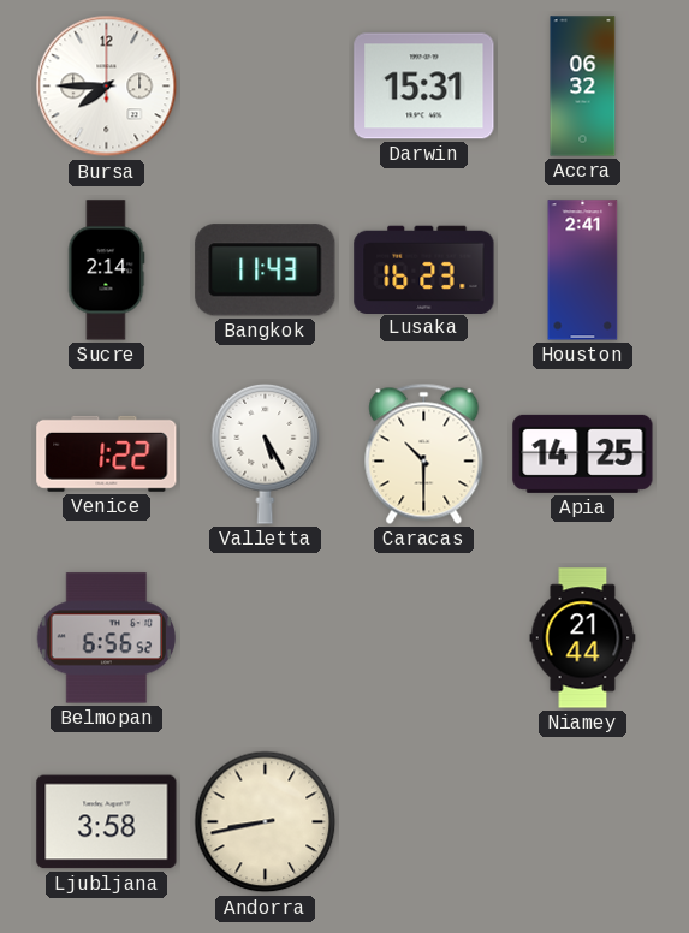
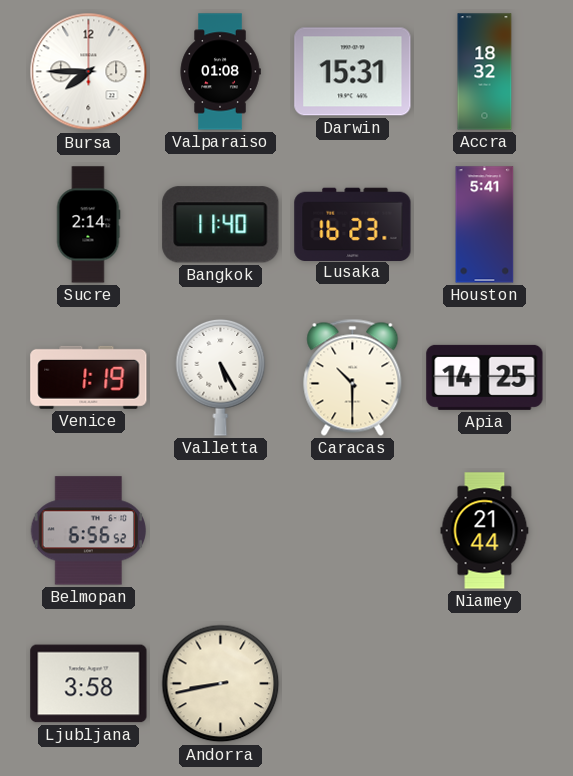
Valparaiso: none -> 01:08 (220, 72)
Accra: 06:32 -> 18:32 (485, 72)
Bangkok: 11:43 -> 11:40 (221, 225)
Houston: 2:41 -> 5:41 (485, 225)
Venice: 1:22 -> 1:19 (89, 377)
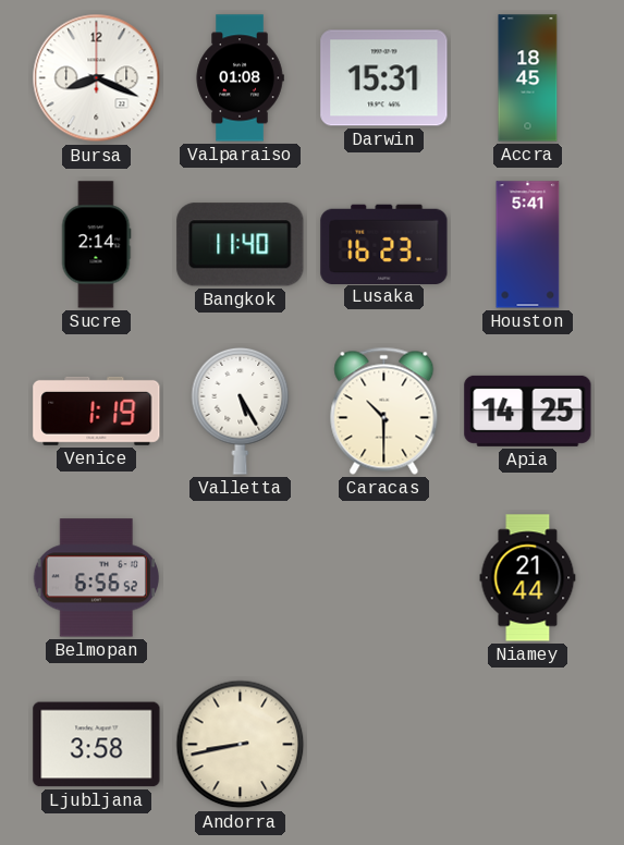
Bursa: 7:45 -> 8:19 (97, 78)
Accra: 18:32 -> 18:45 (528, 78)
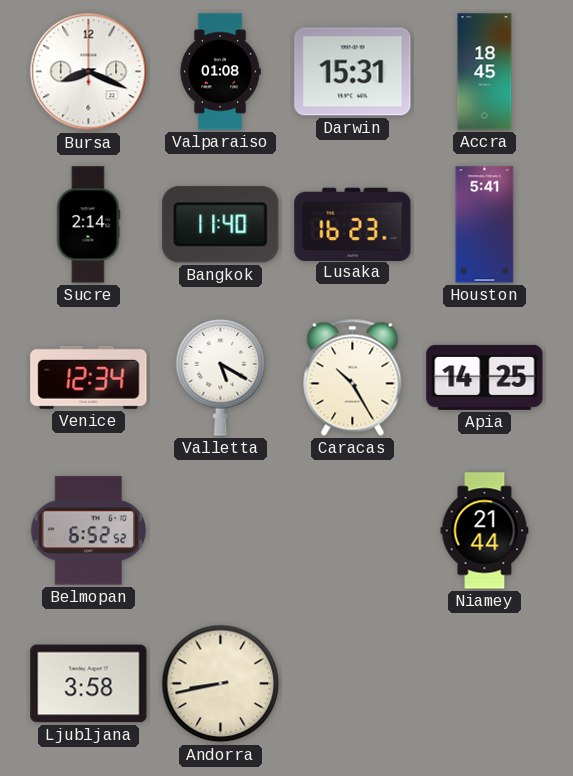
Venice: 1:19 -> 12:34 (89, 377)
Valletta: 5:25 -> 5:20 (221, 377)
Caracas: 10:30 -> 10:25 (353, 377)
Belmopan: 6:56 -> 6:52 (88, 531)
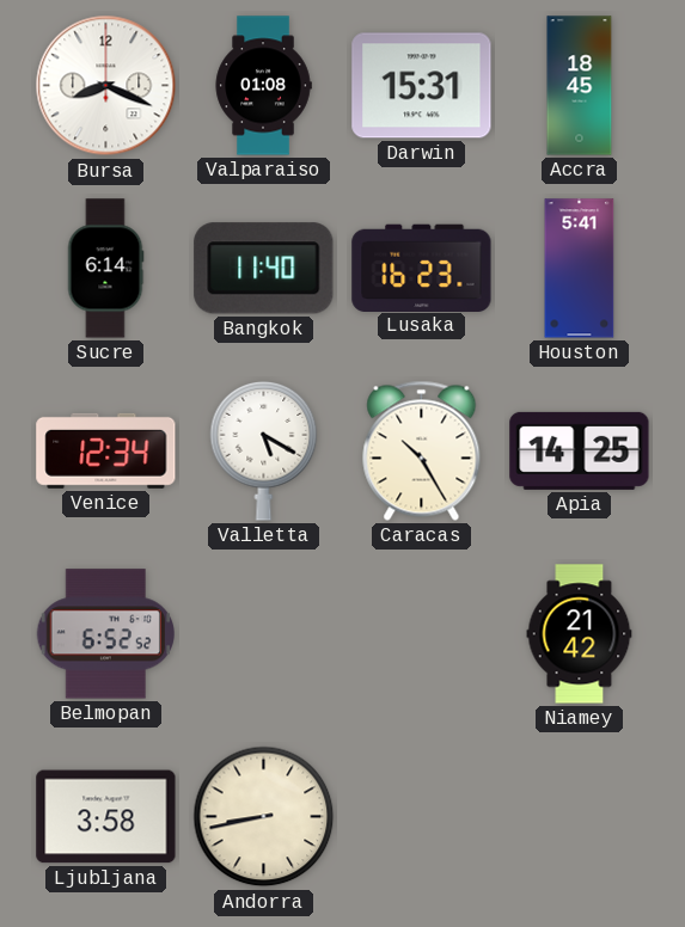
Sucre: 2:14 -> 6:14 (105, 269)
Niamey: 21:44 -> 21:42 (580, 634)
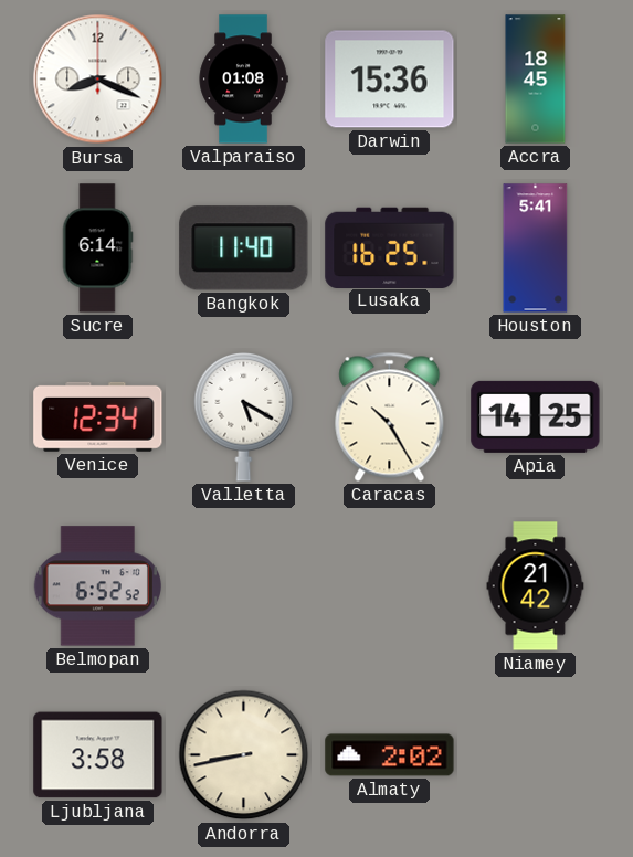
Darwin: 15:31 -> 15:36 (390, 80)
Lusaka: 16:23 -> 16:25 (390, 247)
Almaty: none -> 2:02 (390, 755)
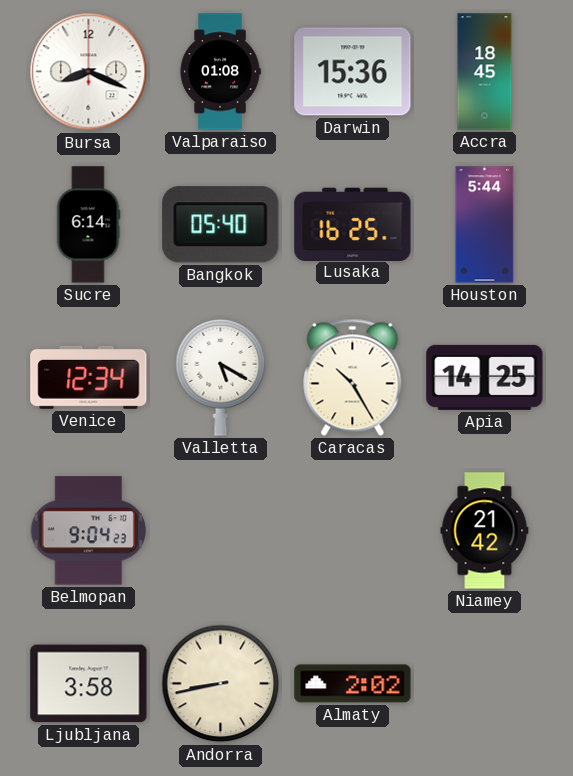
Bangkok: 11:40 -> 05:40 (221, 225)
Houston: 5:41 -> 5:44 (485, 225)
Belmopan: 6:52 -> 9:04 (88, 531)
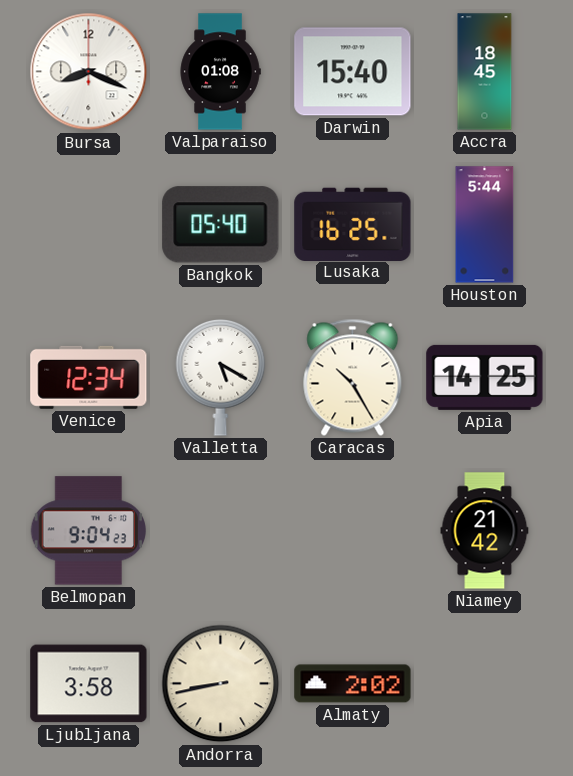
Darwin: 15:36 -> 15:40 (353, 72)
Sucre: 6:14 -> none (88, 225)
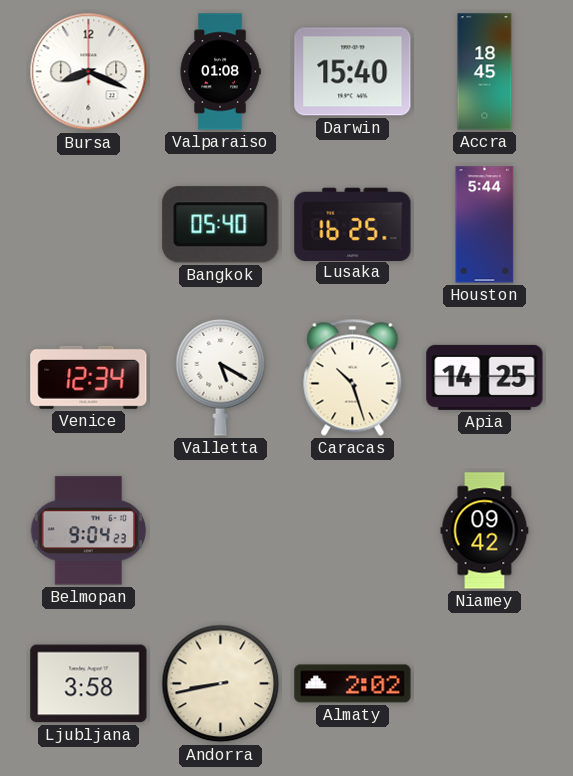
Caracas: 10:25 -> 10:27 (353, 377)
Niamey: 21:42 -> 09:42 (485, 531)
